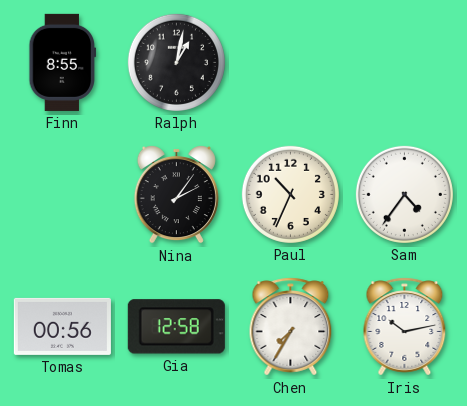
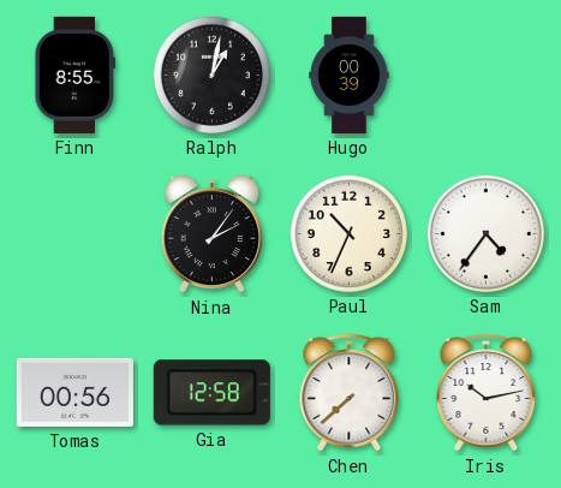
Hugo: none -> 00:39 (350, 75)
Chen: 7:35 -> 7:38 (350, 393)
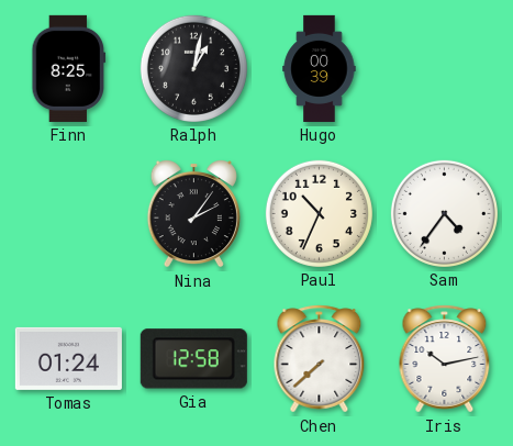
Finn: 8:55 -> 8:25 (69, 68)
Tomas: 00:56 -> 01:24 (68, 358)
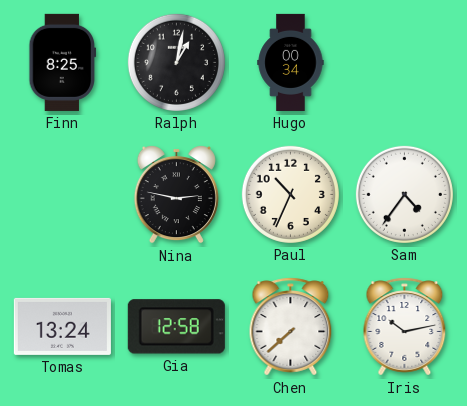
Hugo: 00:39 -> 00:34 (291, 62)
Nina: 2:06 -> 2:47 (176, 195)
Tomas: 01:24 -> 13:24 (62, 326)
